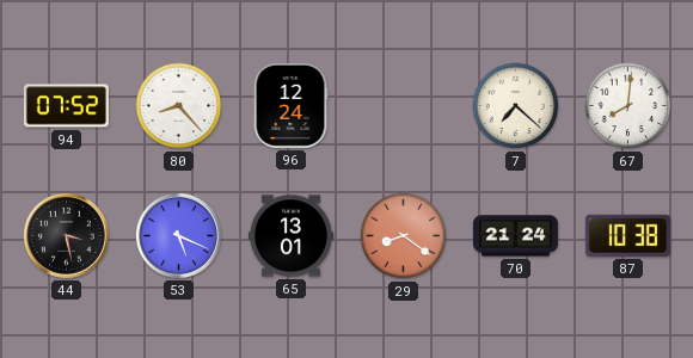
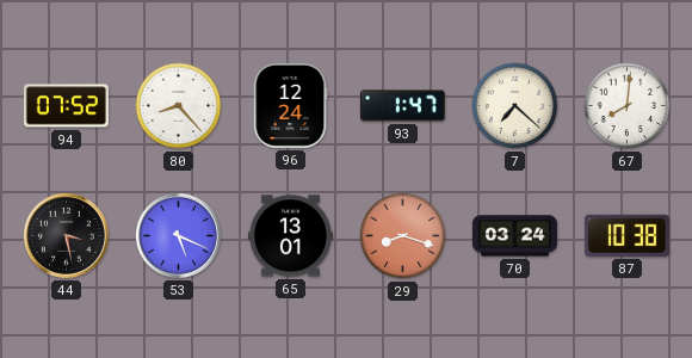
93: none -> 1:47 (402, 106)
29: 8:21 -> 8:18 (403, 236)
70: 21:24 -> 03:24 (514, 236)
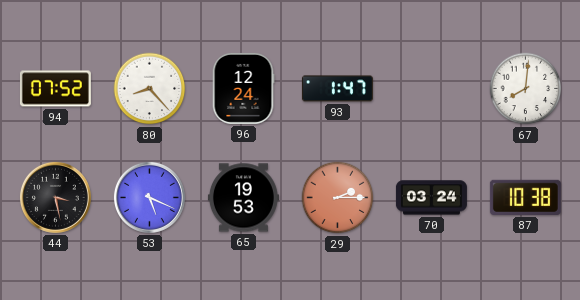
7: 7:22 -> none (515, 106)
65: 13:01 -> 19:53 (243, 198)
29: 8:18 -> 2:15 (338, 198)
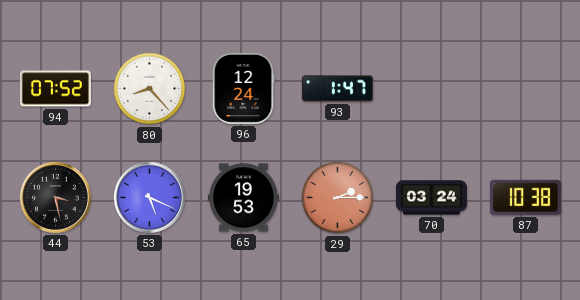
67: 8:01 -> none (526, 89)
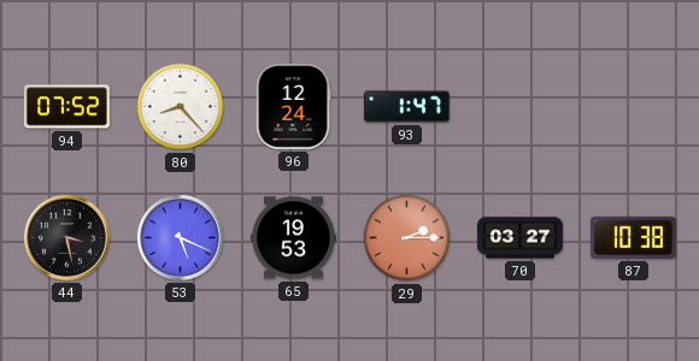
70: 03:24 -> 03:27 (519, 238)
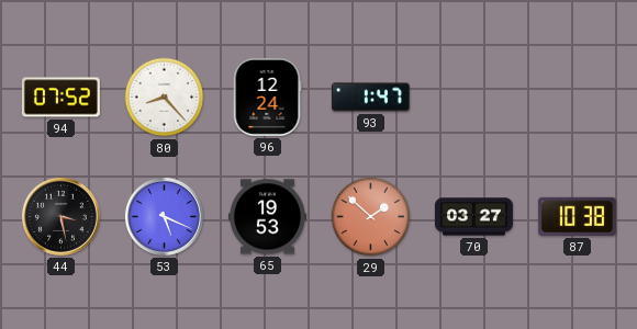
29: 2:15 -> 1:52 (371, 217)
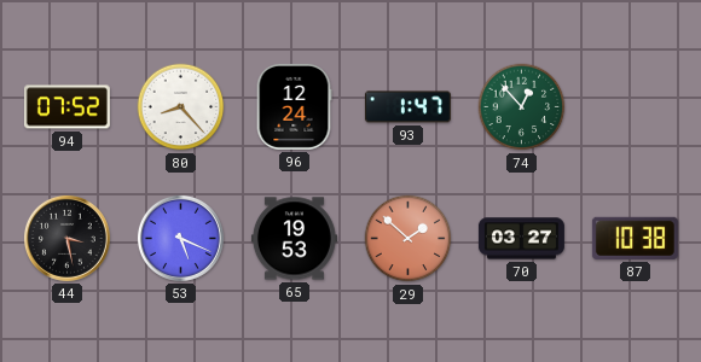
74: none -> 12:53 (522, 107)
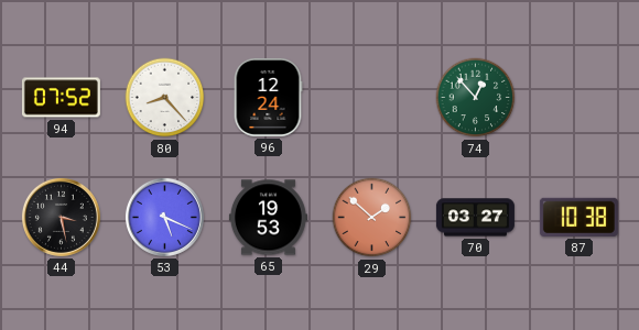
93: 1:47 -> none (407, 107)
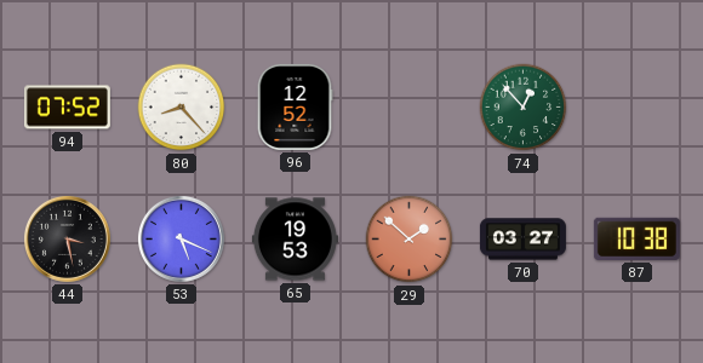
96: 12:24 -> 12:52 (295, 106)
